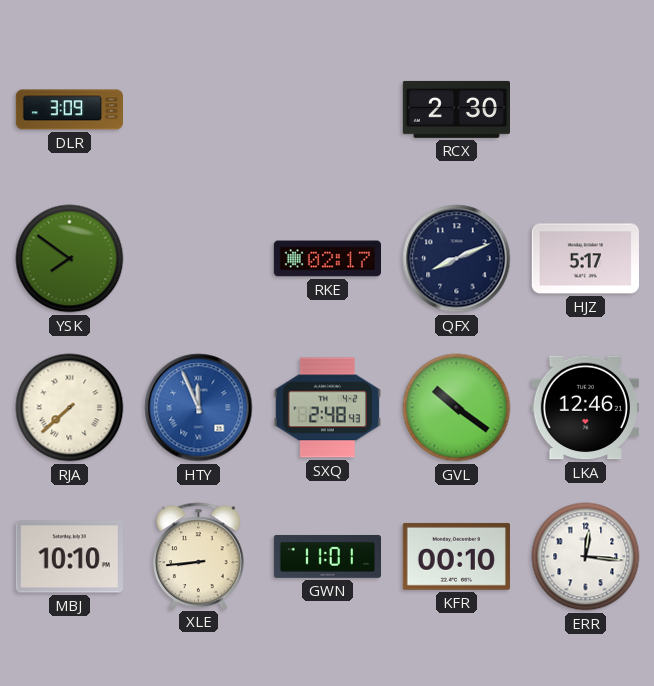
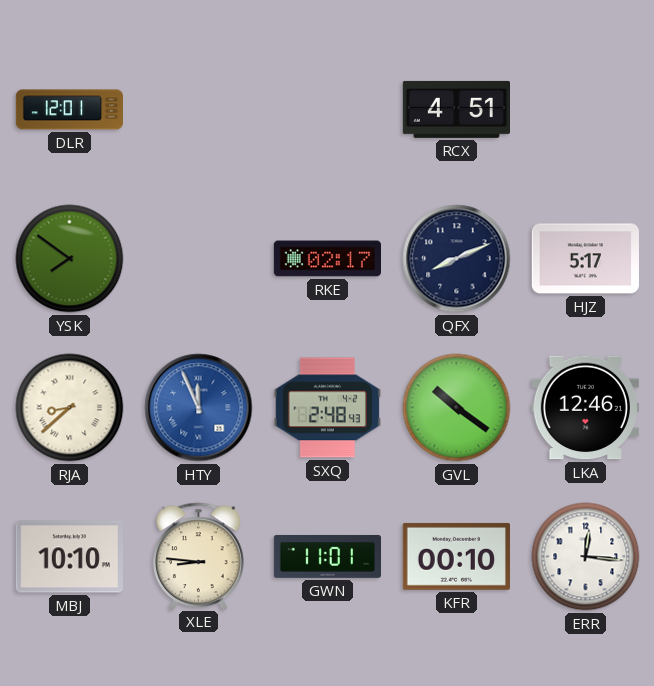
DLR: 3:09 -> 12:01 (69, 110)
RCX: 2:30 -> 4:51 (456, 109)
RJA: 7:38 -> 8:38 (70, 408)
XLE: 8:44 -> 8:46 (199, 556)
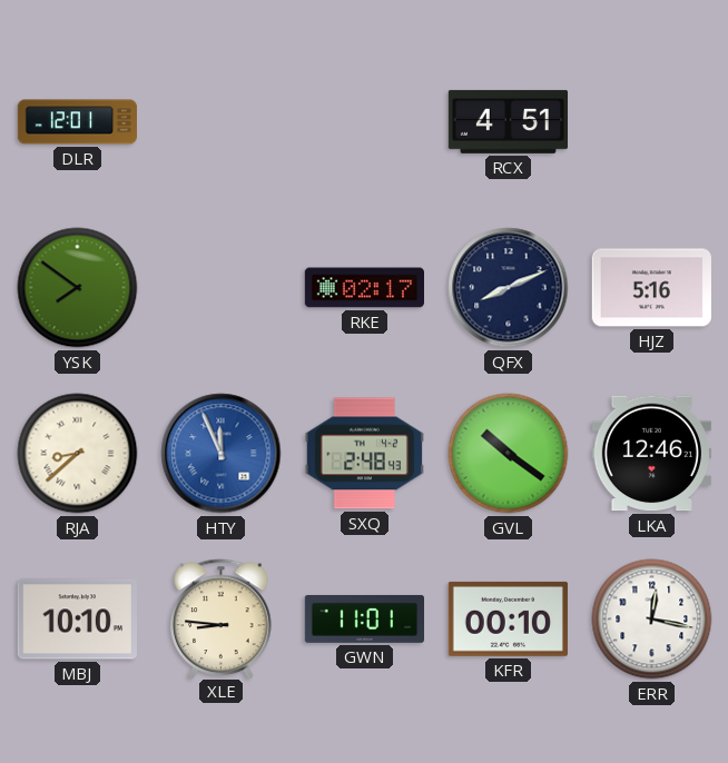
HJZ: 5:17 -> 5:16 (651, 288)
ERR: 12:16 -> 12:17 (652, 620)
